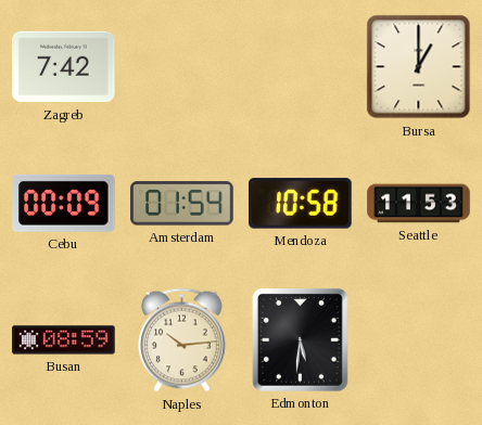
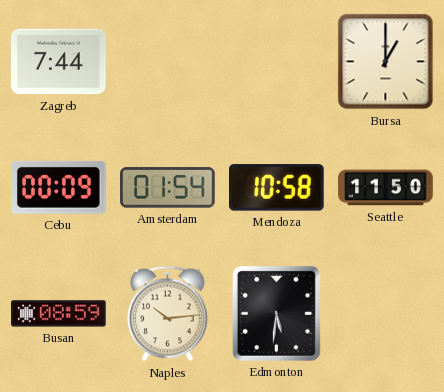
Zagreb: 7:42 -> 7:44 (59, 62)
Seattle: 11:53 -> 11:50 (386, 188)
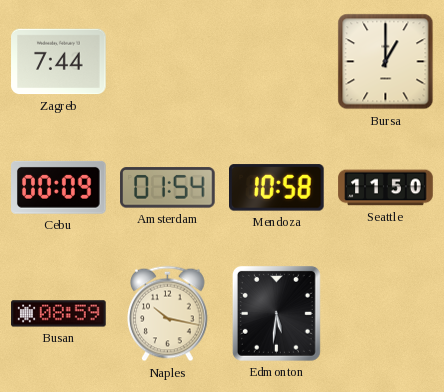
Naples: 10:14 -> 10:17 (168, 314)
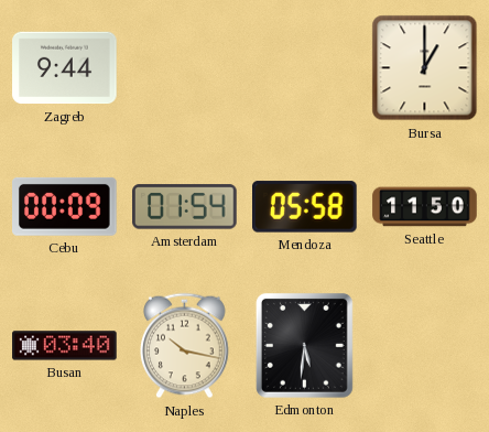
Zagreb: 7:44 -> 9:44 (65, 68)
Mendoza: 10:58 -> 05:58 (305, 207)
Busan: 08:59 -> 03:40 (65, 346)
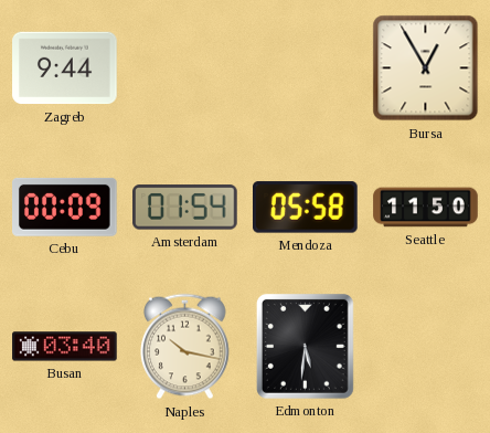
Bursa: 1:00 -> 12:55 (426, 68)
